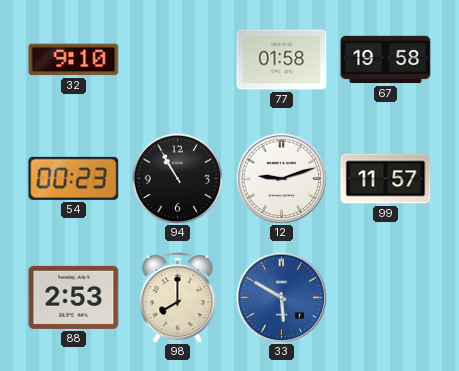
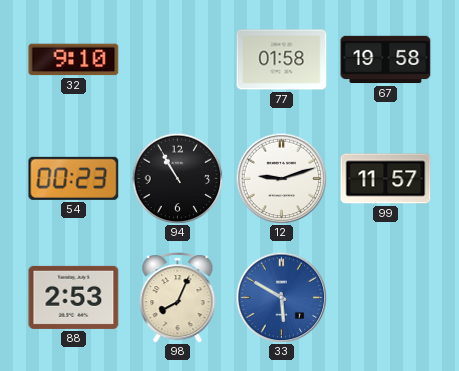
98: 8:00 -> 8:04 (178, 298)
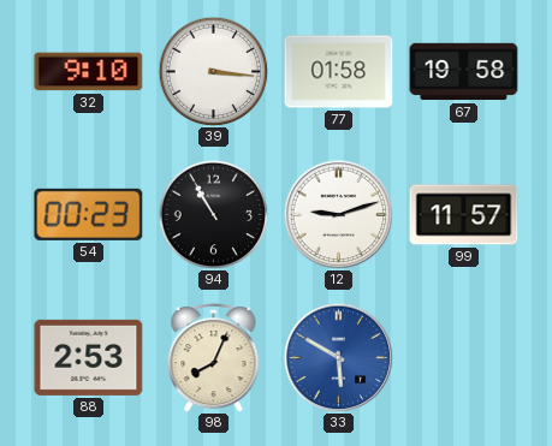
39: none -> 3:16 (213, 71)
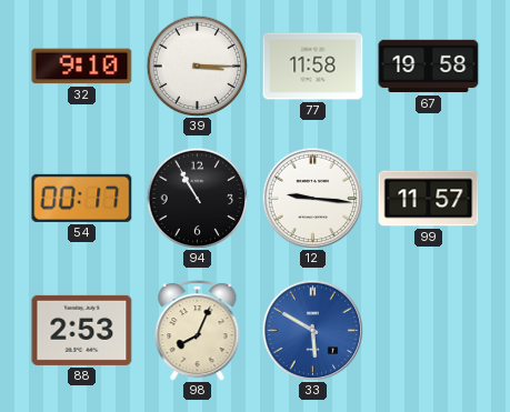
39: 3:16 -> 3:15 (197, 66)
77: 01:58 -> 11:58 (313, 67)
54: 00:23 -> 00:17 (82, 198)
12: 9:12 -> 9:16 (312, 198)
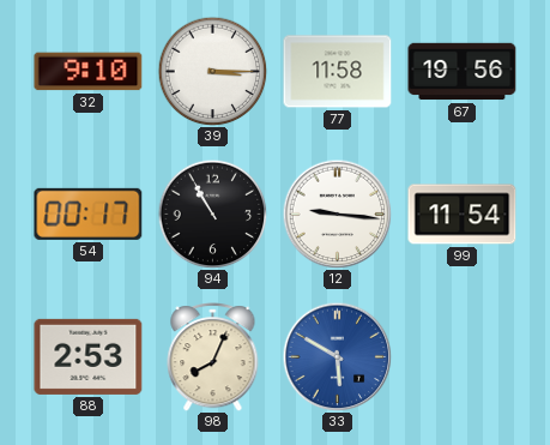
67: 19:58 -> 19:56 (463, 72)
99: 11:57 -> 11:54 (463, 215)
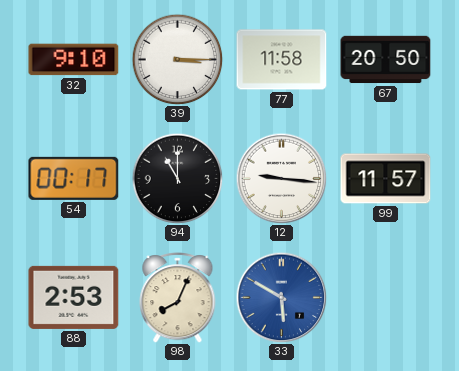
67: 19:56 -> 20:50 (386, 60)
94: 10:55 -> 11:00 (177, 178)
99: 11:54 -> 11:57 (386, 179)
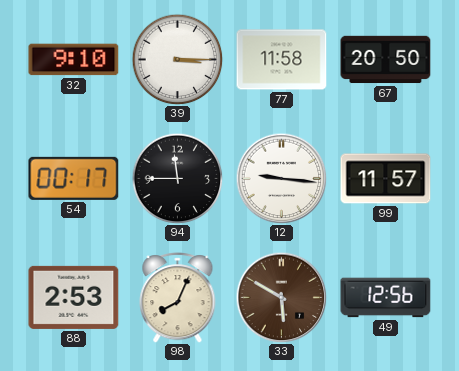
94: 11:00 -> 11:45 (177, 178)
33 dial: blue -> brown (281, 297)
49: none -> 12:56 (386, 298)
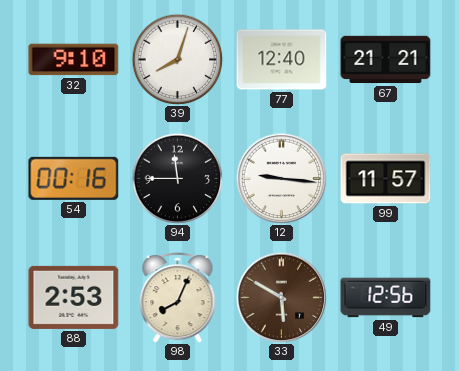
39: 3:15 -> 8:03 (177, 59)
77: 11:58 -> 12:40 (282, 60)
67: 20:50 -> 21:21 (386, 60)
54: 00:17 -> 00:16 (74, 178)
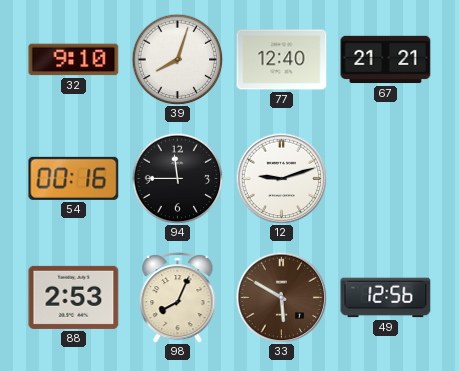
12: 9:16 -> 9:12 (281, 178)
99: 11:57 -> none (386, 179)
